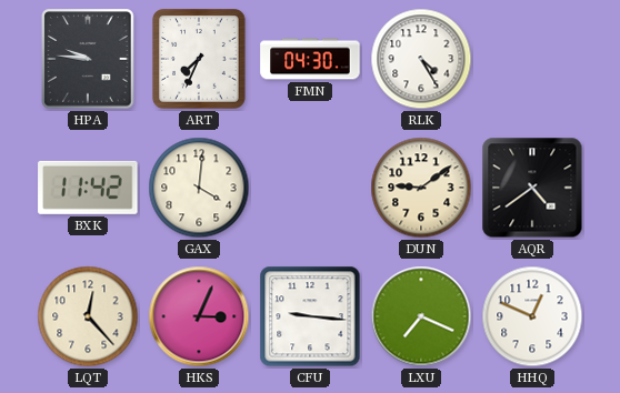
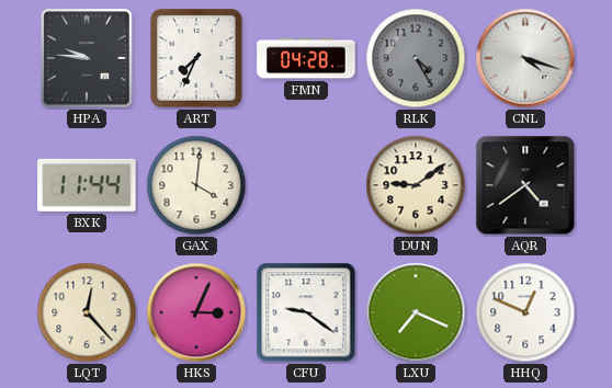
FMN: 04:30 -> 04:28 (306, 58)
RLK dial: white -> grey (416, 58)
CNL: none -> 4:18 (525, 58)
BXK: 11:42 -> 11:44 (87, 185)
CFU: 9:16 -> 9:21 (306, 312)
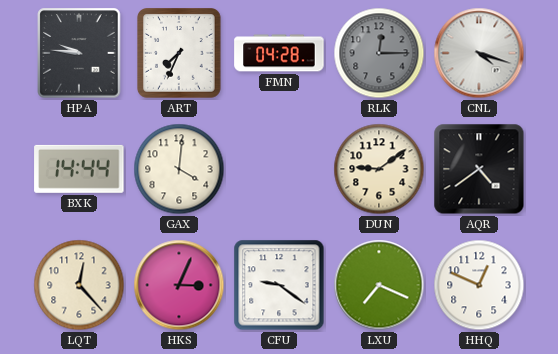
RLK: 4:25 -> 12:15 (379, 53)
BXK: 11:44 -> 14:44 (79, 169)
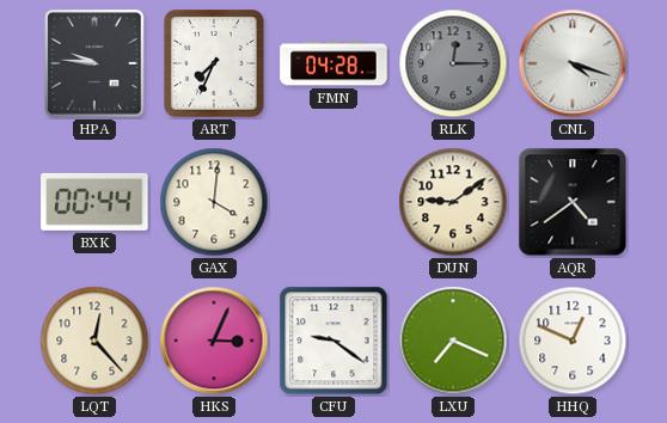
BXK: 14:44 -> 00:44 (94, 202)
